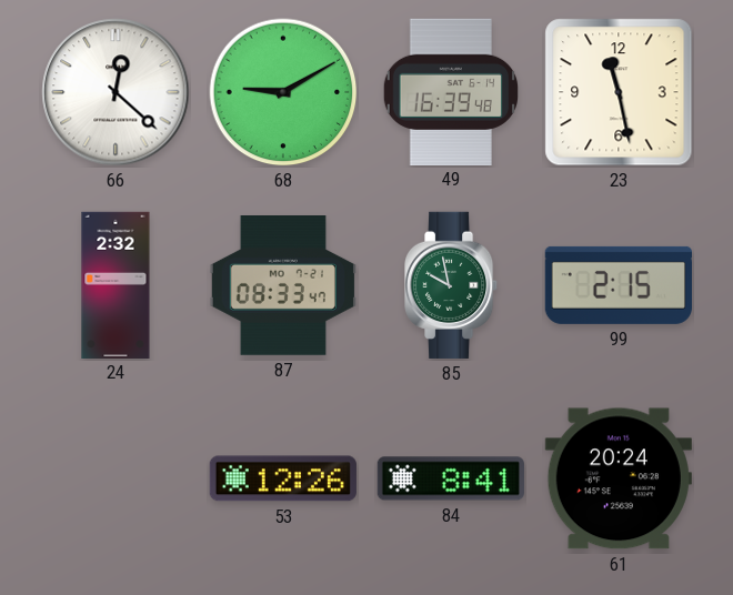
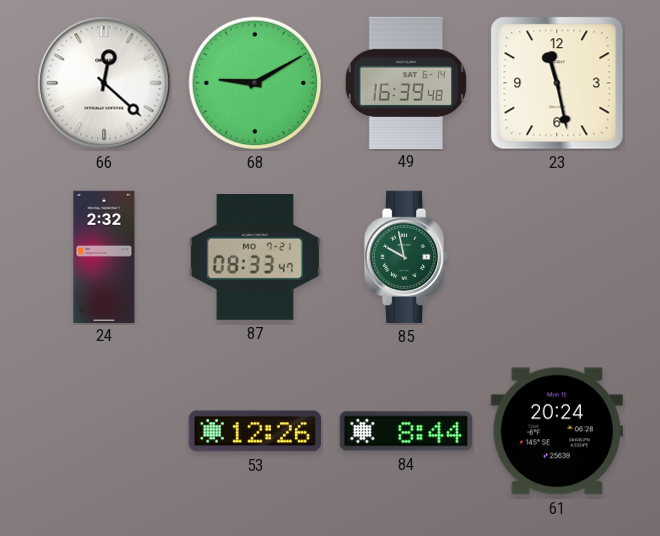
99: 2:15 -> none (619, 285)
84: 8:41 -> 8:44 (406, 431)
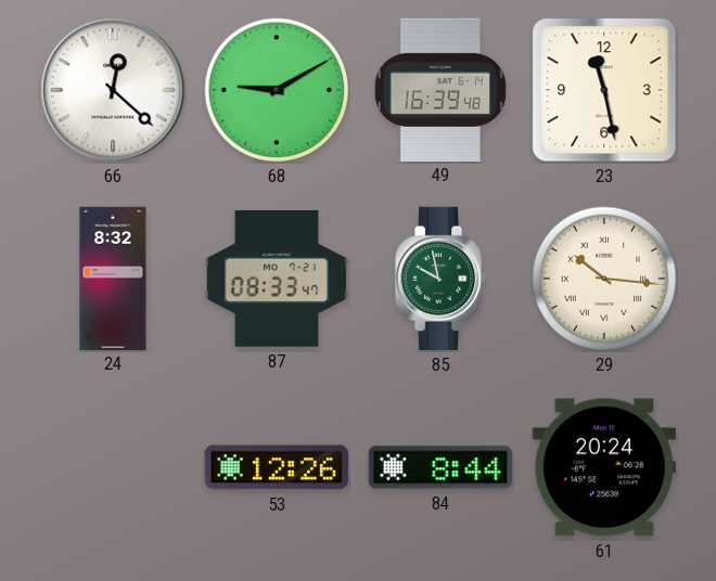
24: 2:32 -> 8:32 (113, 277)
29: none -> 10:16 (604, 279)
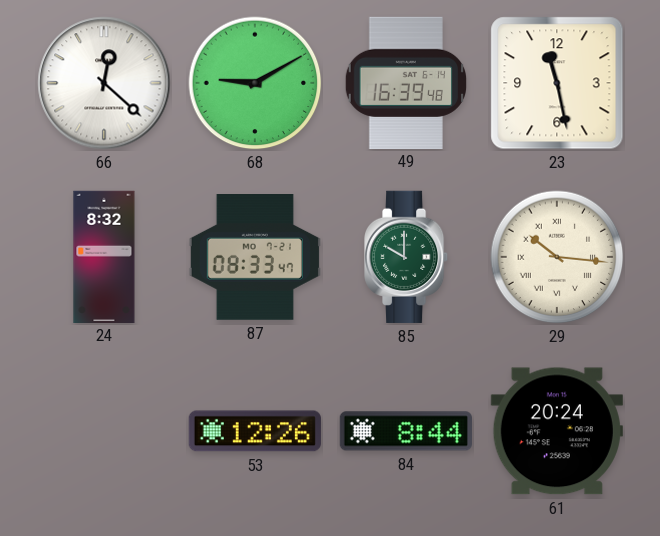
85: 9:58 -> 10:00 (407, 257)
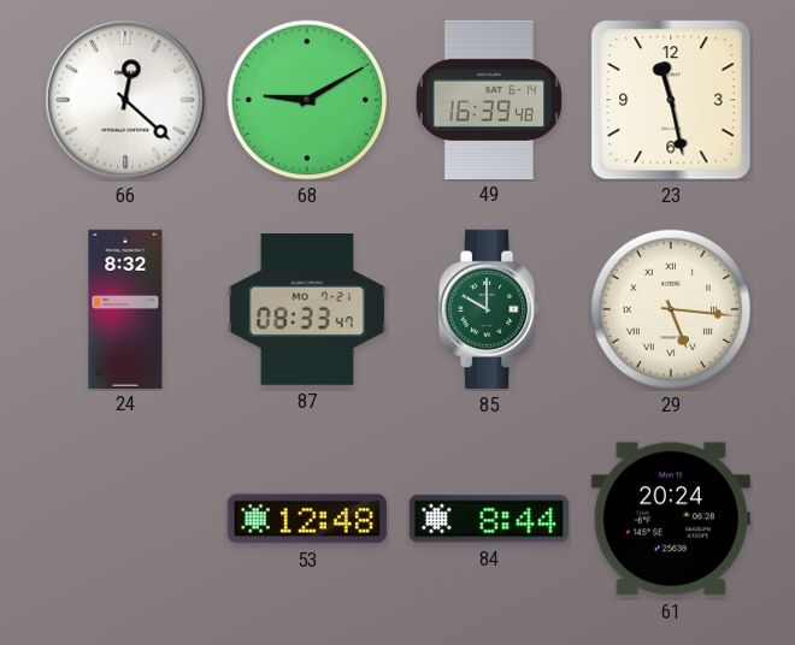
29: 10:16 -> 5:16 (671, 309)
53: 12:26 -> 12:48 (307, 519)
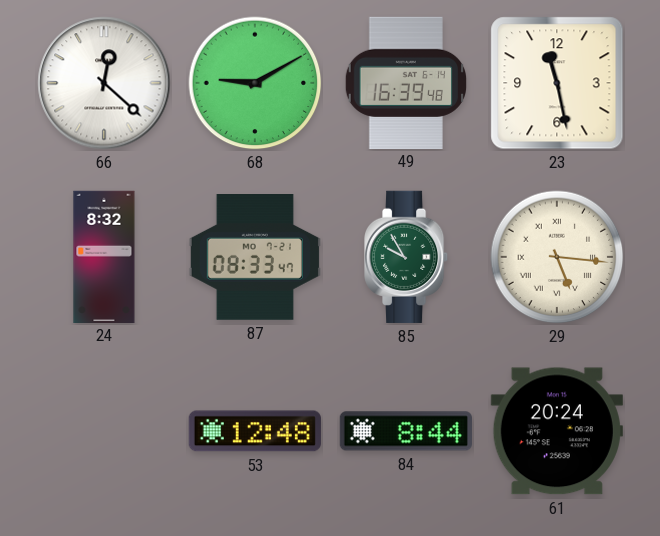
85: 10:00 -> 9:55 (407, 257)
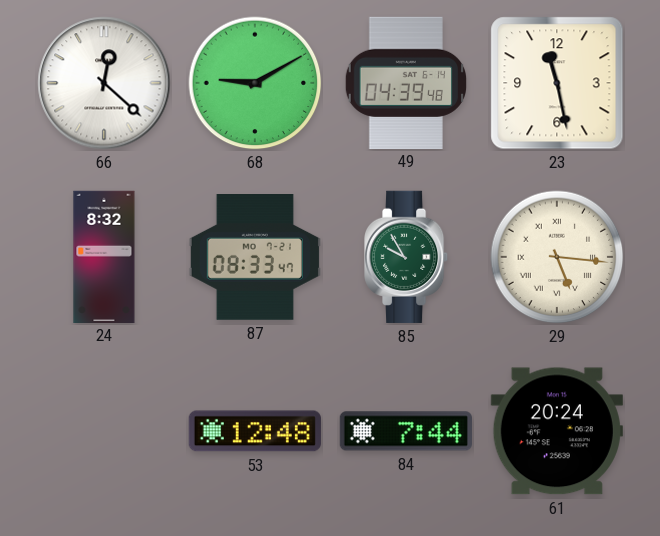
49: 16:39 -> 04:39 (405, 82)
84: 8:44 -> 7:44 (406, 431)
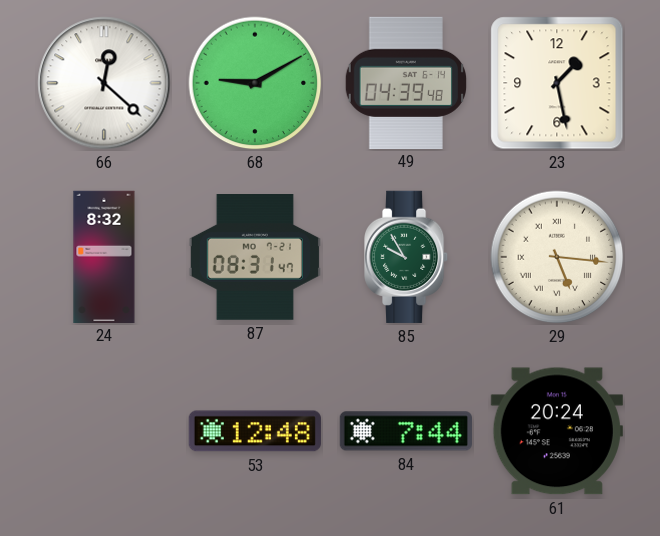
23: 11:28 -> 1:28 (557, 83)
87: 08:33 -> 08:31 (255, 258)
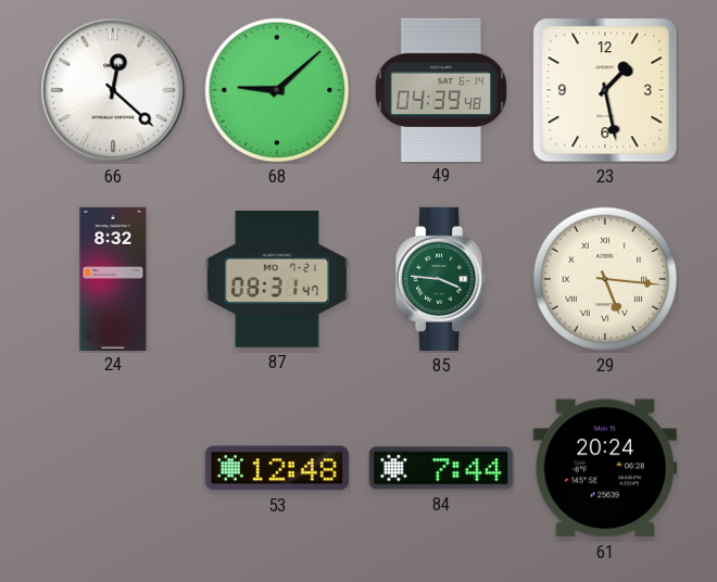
68: 9:10 -> 9:08 (277, 90)
85: 9:55 -> 3:46 (442, 279)
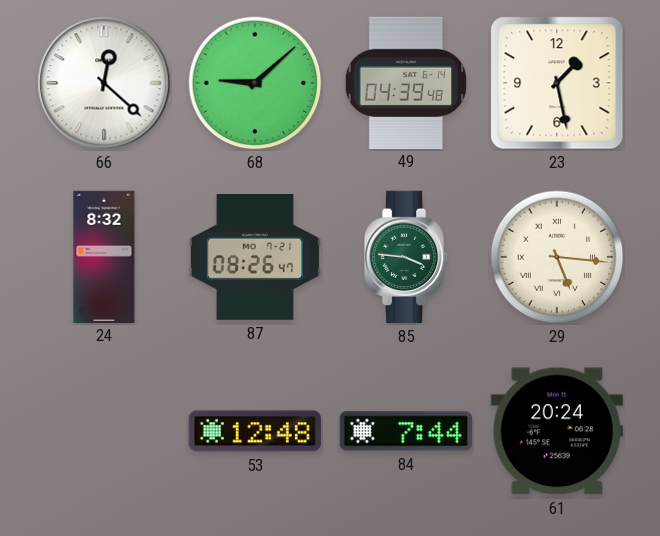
87: 08:31 -> 08:26 (255, 258)
